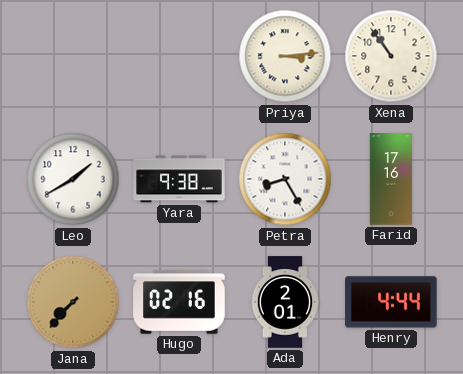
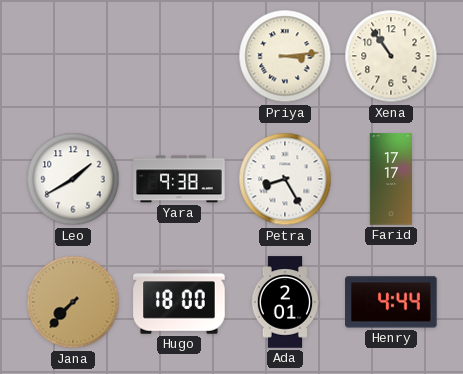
Farid: 17:16 -> 17:17 (391, 179)
Hugo: 02:16 -> 18:00 (179, 302)
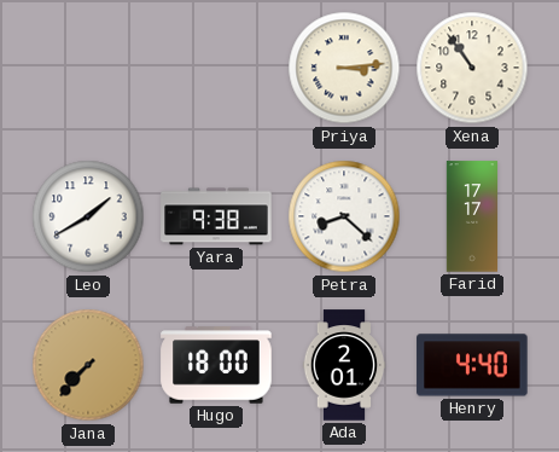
Petra: 8:25 -> 8:22 (344, 216)
Henry: 4:44 -> 4:40 (472, 365)
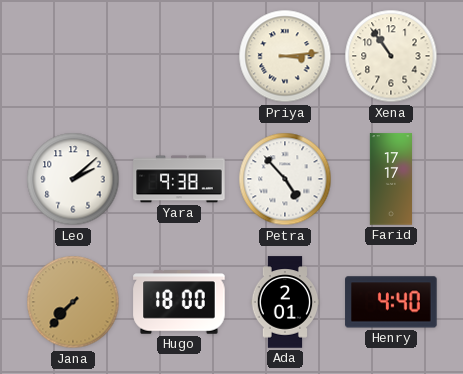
Leo: 1:40 -> 2:08 (73, 179)
Petra: 8:22 -> 4:53 (285, 179)
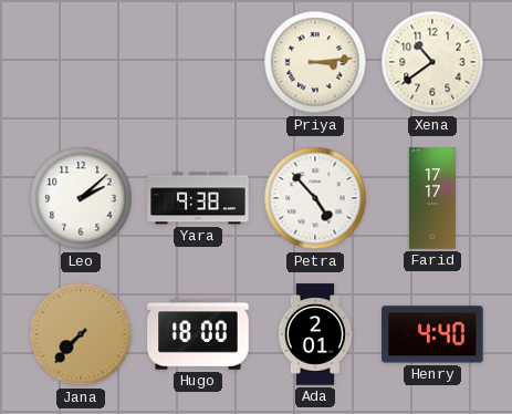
Xena: 10:54 -> 10:39 (432, 62)
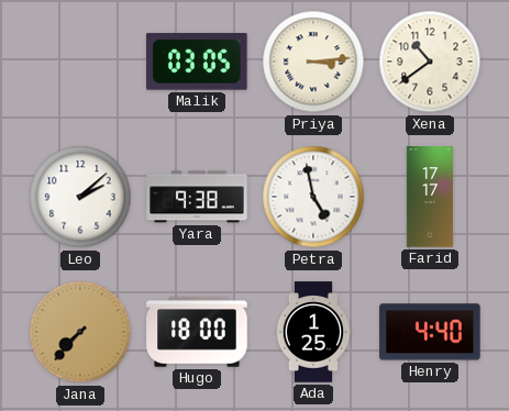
Malik: none -> 03:05 (198, 62)
Petra: 4:53 -> 4:58 (313, 197)
Ada: 2:01 -> 1:25 (313, 332)
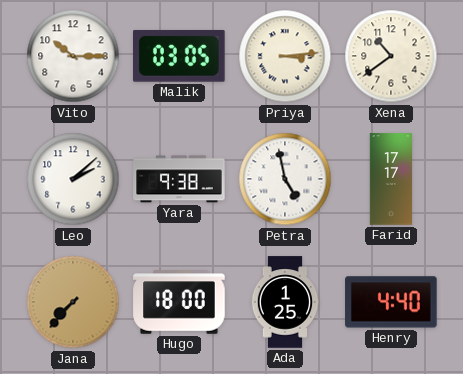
Vito: none -> 10:15 (73, 56)
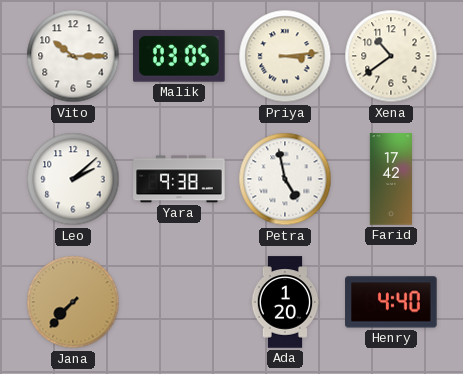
Farid: 17:17 -> 17:42 (391, 179)
Hugo: 18:00 -> none (179, 302)
Ada: 1:25 -> 1:20 (285, 302)
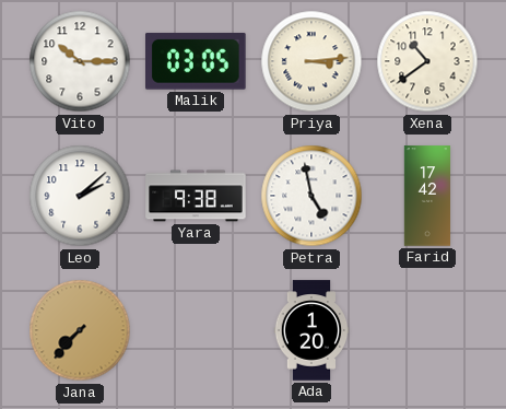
Henry: 4:40 -> none (391, 302)
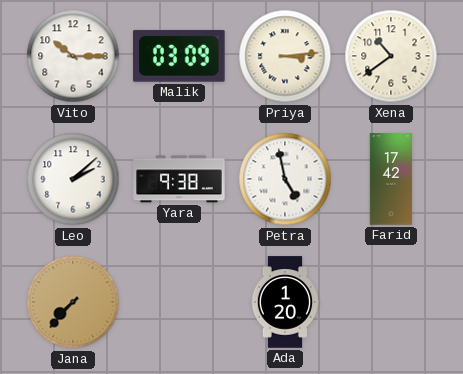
Malik: 03:05 -> 03:09 (180, 56)
